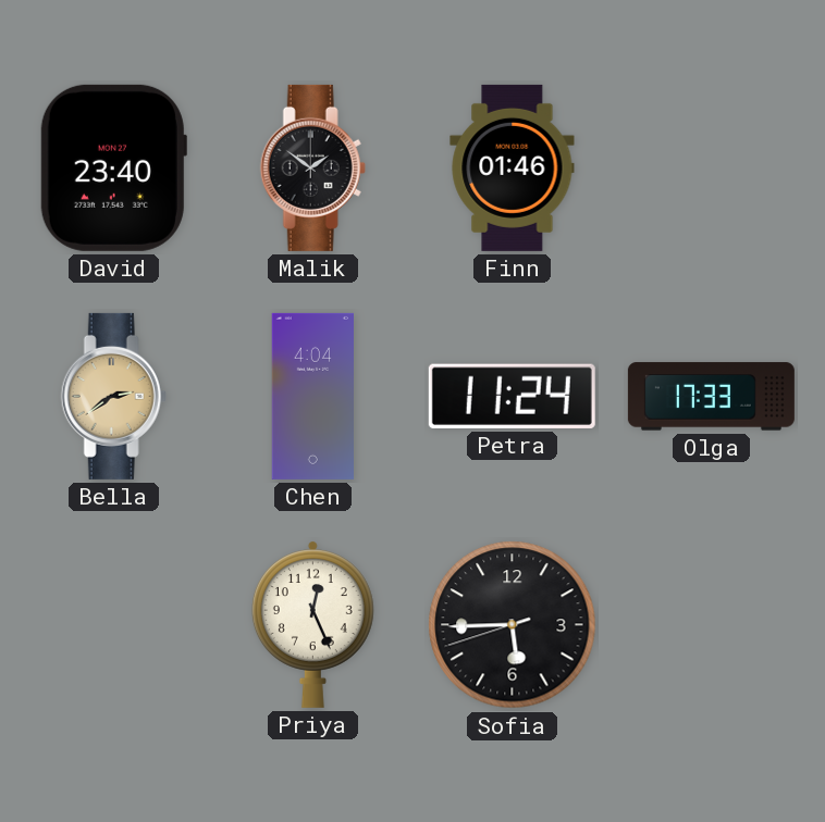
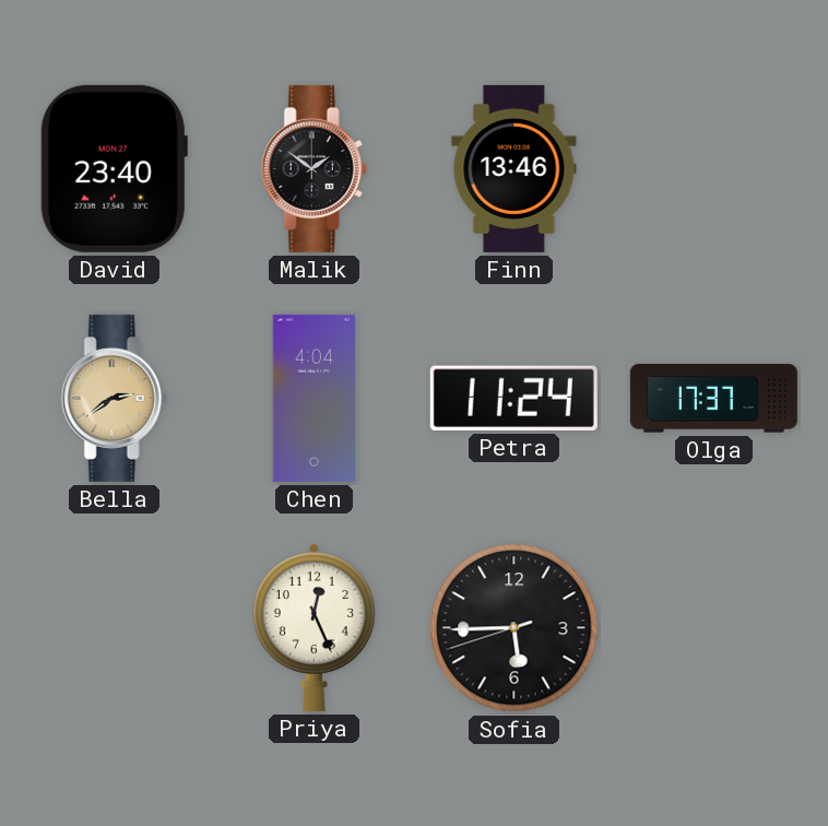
Finn: 01:46 -> 13:46 (514, 168)
Olga: 17:33 -> 17:37 (713, 399)
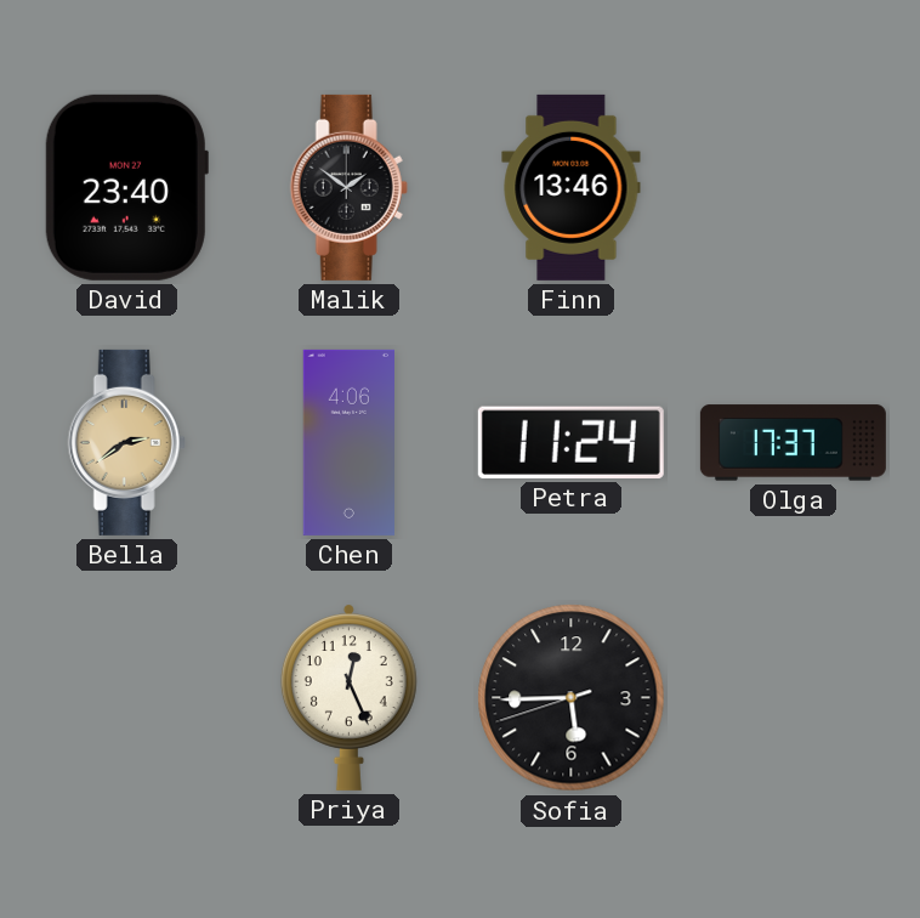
Chen: 4:04 -> 4:06 (348, 442)
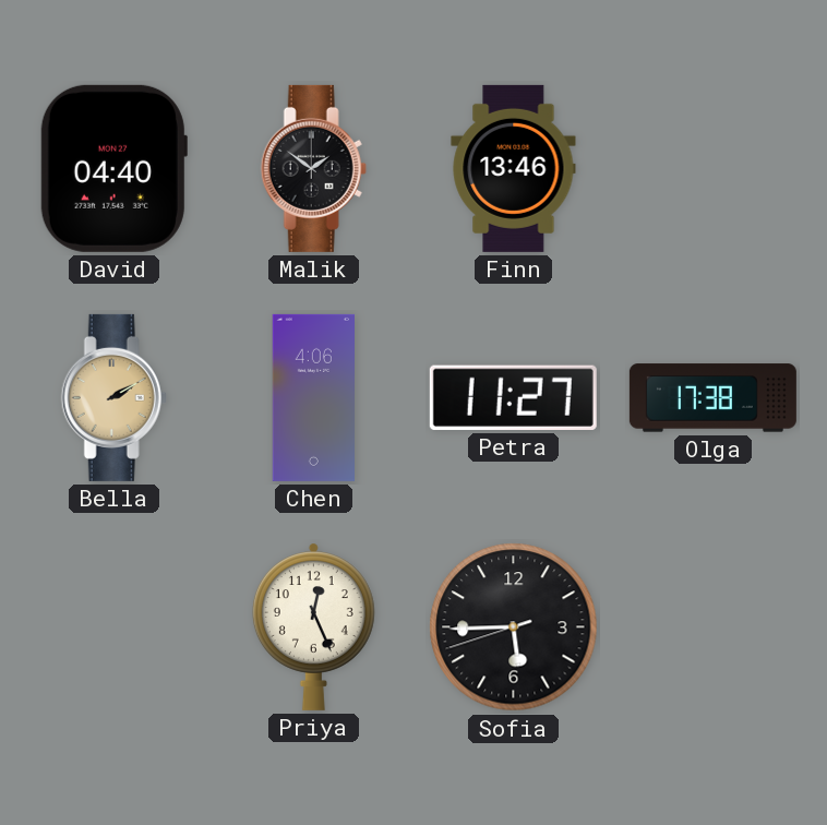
David: 23:40 -> 04:40 (113, 168)
Bella: 2:39 -> 2:10 (113, 397)
Petra: 11:24 -> 11:27 (513, 397)
Olga: 17:37 -> 17:38 (712, 398)
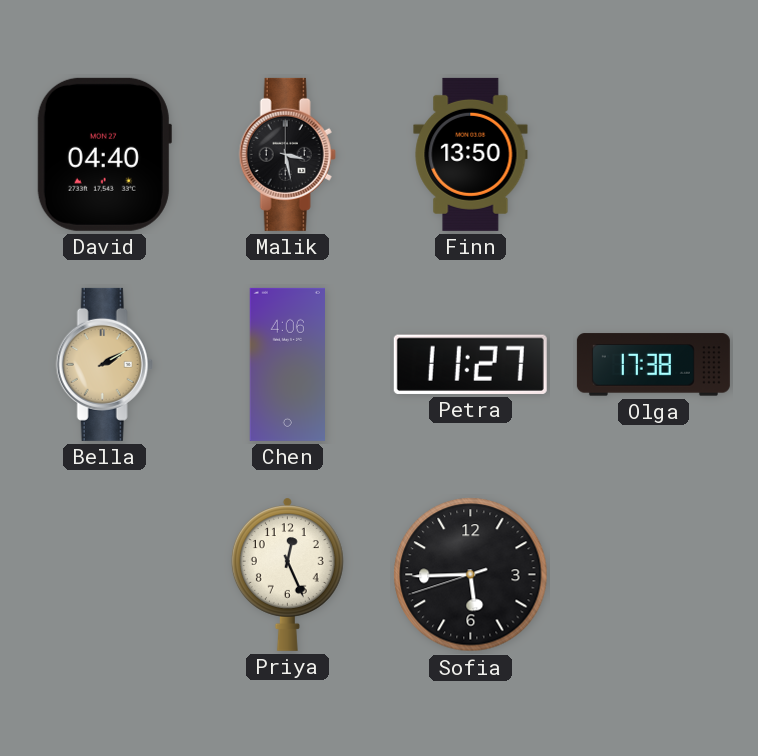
Malik: 1:51 -> 3:28 (287, 154)
Finn: 13:46 -> 13:50 (471, 154)
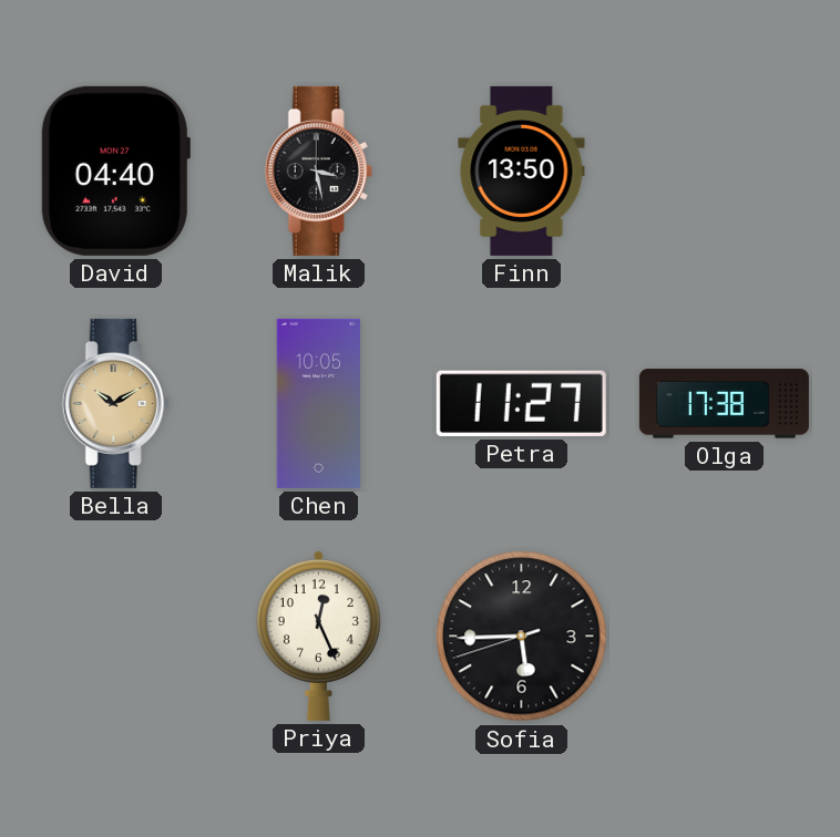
Bella: 2:10 -> 10:10 (115, 403)
Chen: 4:06 -> 10:05 (318, 403)
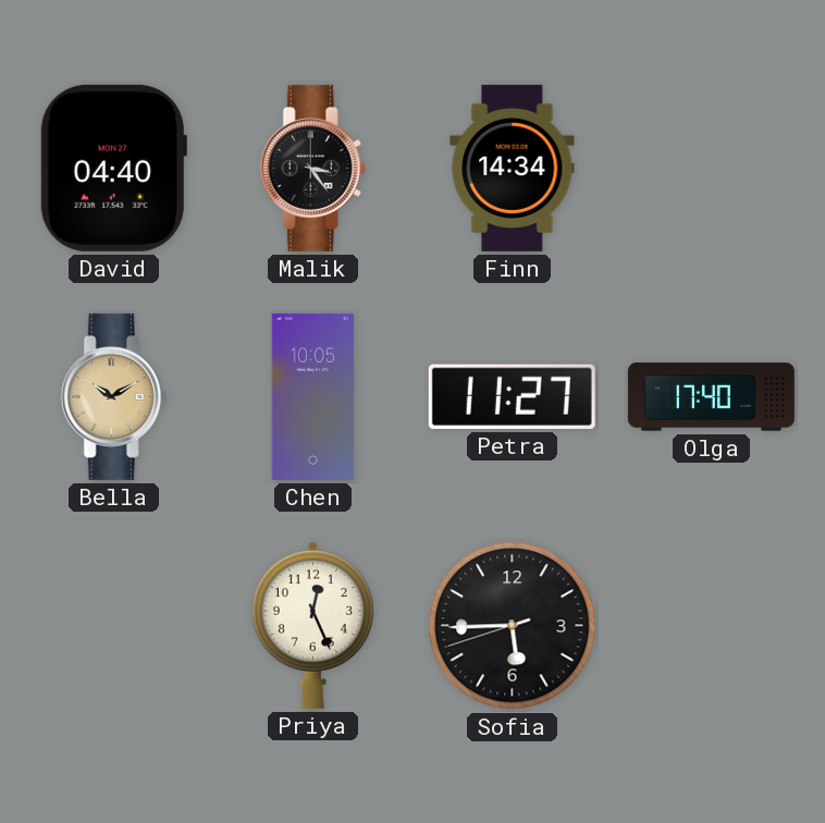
Malik: 3:28 -> 3:24 (312, 168)
Finn: 13:50 -> 14:34 (513, 168)
Olga: 17:38 -> 17:40 (711, 397)
